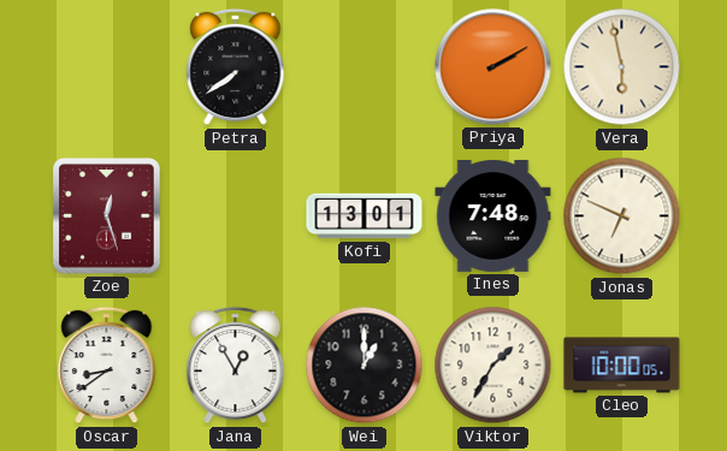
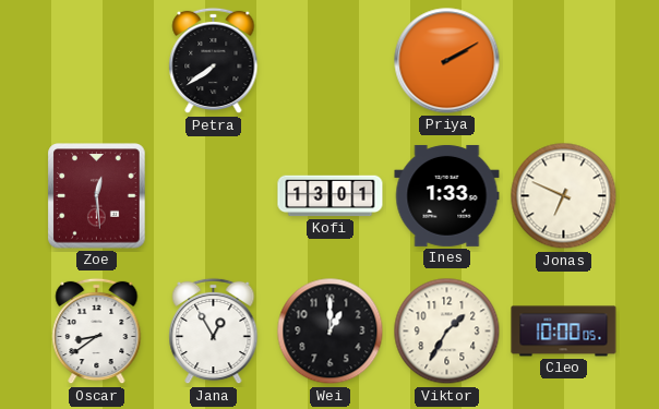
Vera: 5:58 -> none (622, 67)
Zoe: 12:27 -> 12:29 (97, 196)
Ines: 7:48 -> 1:33 (447, 195)
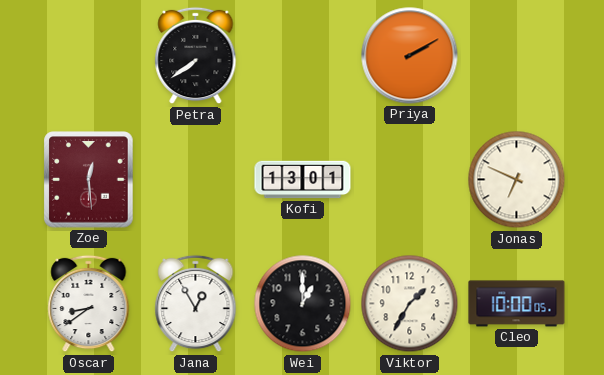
Ines: 1:33 -> none (447, 195)
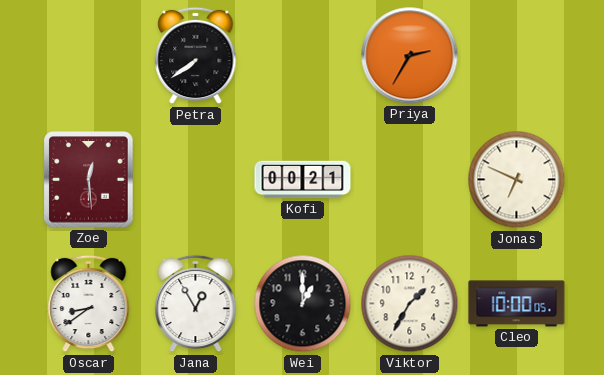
Priya: 2:10 -> 2:35 (410, 56)
Kofi: 13:01 -> 00:21 (303, 180)
